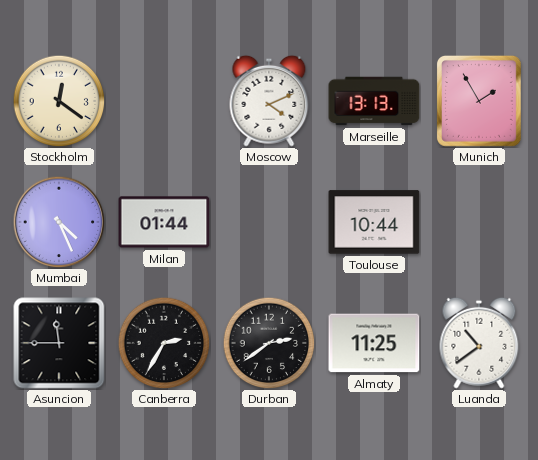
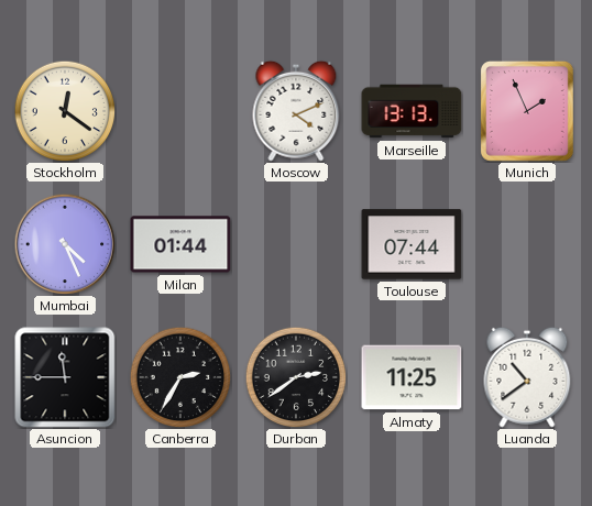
Munich: 1:55 -> 1:56 (527, 111)
Toulouse: 10:44 -> 07:44 (412, 244)
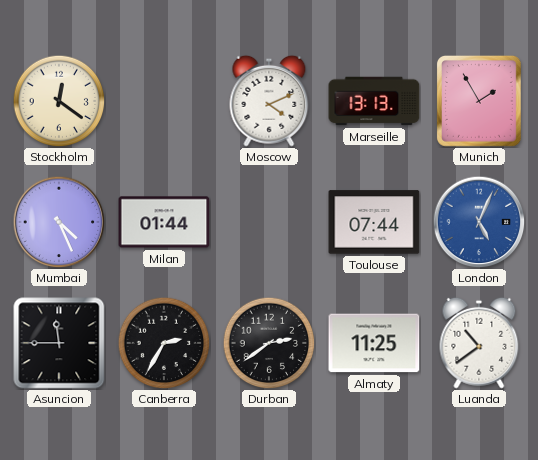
Munich: 1:56 -> 1:55 (479, 101)
London: none -> 5:04 (479, 222)
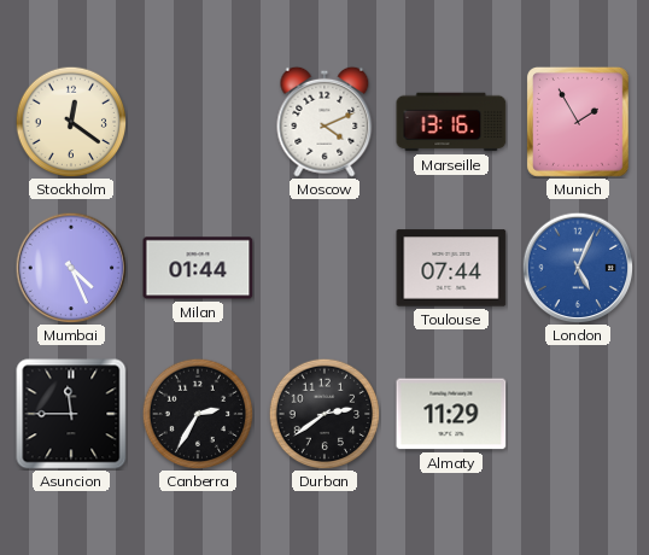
Marseille: 13:13 -> 13:16 (451, 122)
Almaty: 11:25 -> 11:29 (451, 414)
Luanda: 10:39 -> none (479, 343)
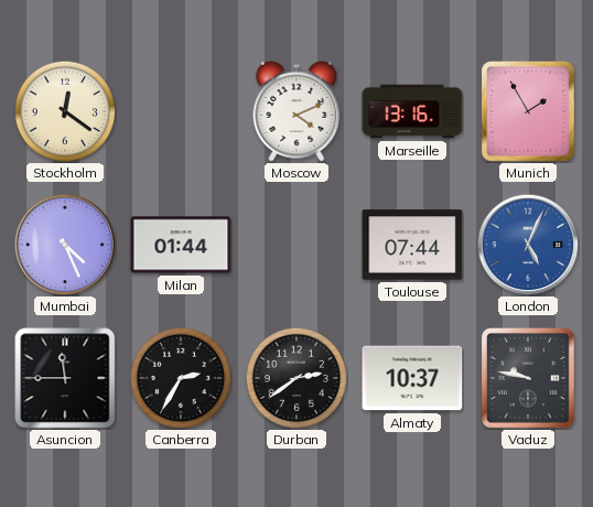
Almaty: 11:29 -> 10:37 (412, 378)
Vaduz: none -> 9:47 (528, 378)
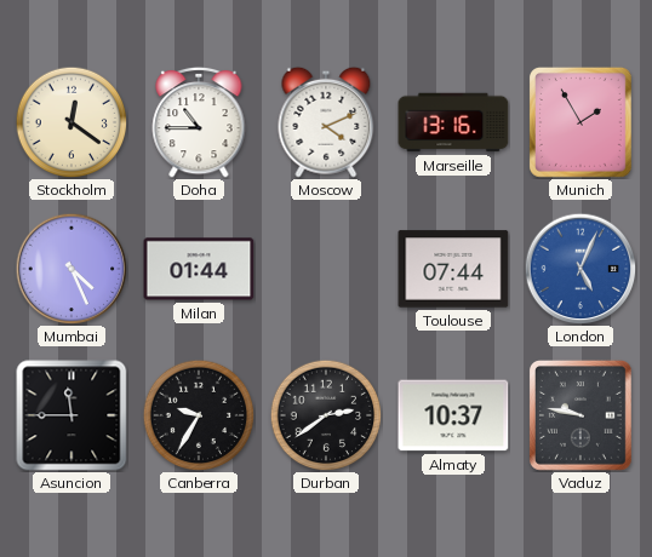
Doha: none -> 10:45 (199, 122)
Canberra: 2:35 -> 9:35 (199, 415)
